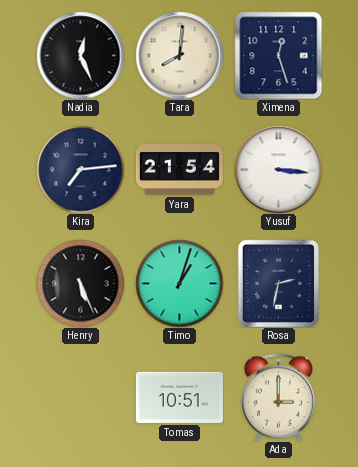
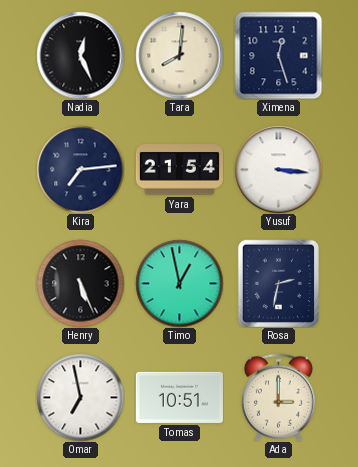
Timo: 1:03 -> 12:58 (179, 283)
Omar: none -> 6:58 (80, 397)
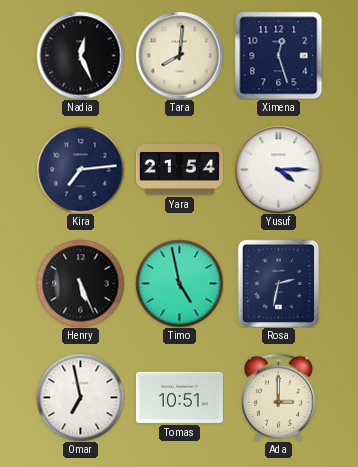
Yusuf: 3:16 -> 4:15 (278, 169)
Timo: 12:58 -> 4:58 (179, 283)
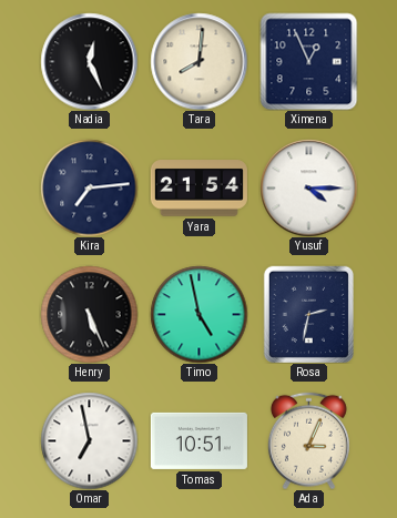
Ximena: 12:27 -> 12:56 (308, 61)
Ada: 3:00 -> 3:04 (308, 440)
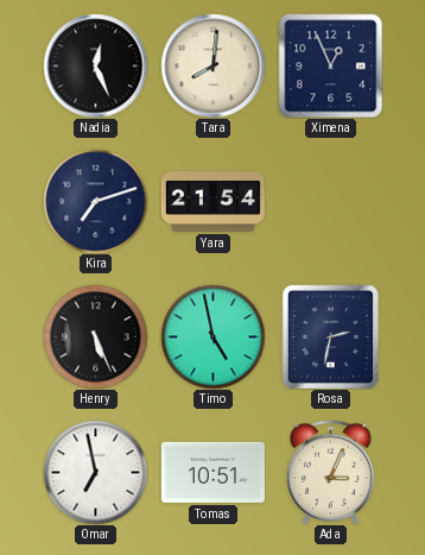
Kira: 7:14 -> 7:12 (95, 201)
Yusuf: 4:15 -> none (308, 187)
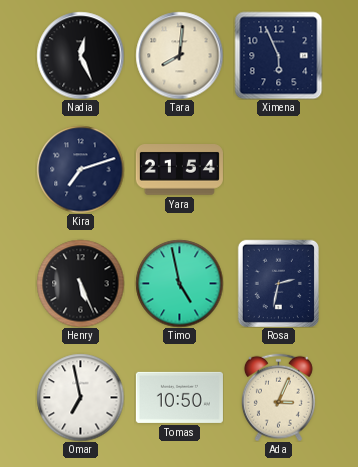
Ximena: 12:56 -> 5:56 (278, 55)
Tomas: 10:51 -> 10:50 (179, 397)
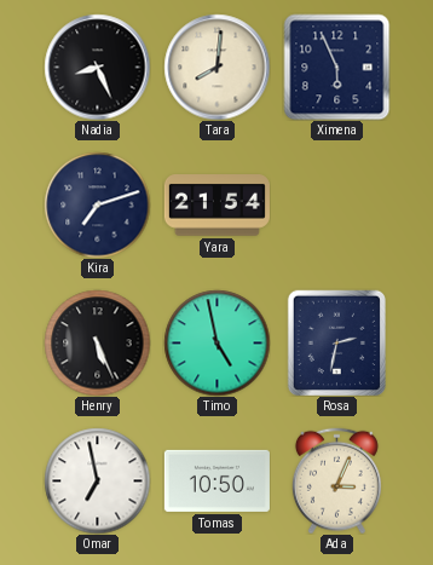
Nadia: 12:26 -> 8:26 (97, 67)
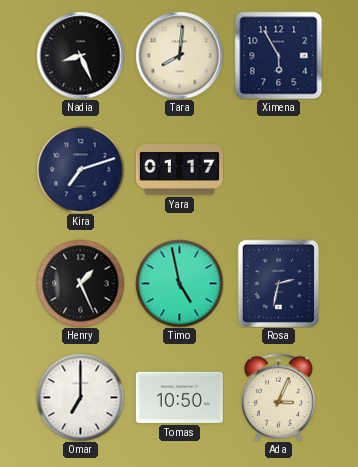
Ximena: 5:56 -> 5:55 (278, 55)
Yara: 21:54 -> 01:17 (179, 170)
Henry: 5:26 -> 1:26 (80, 283)
Omar: 6:58 -> 7:00 (80, 397)
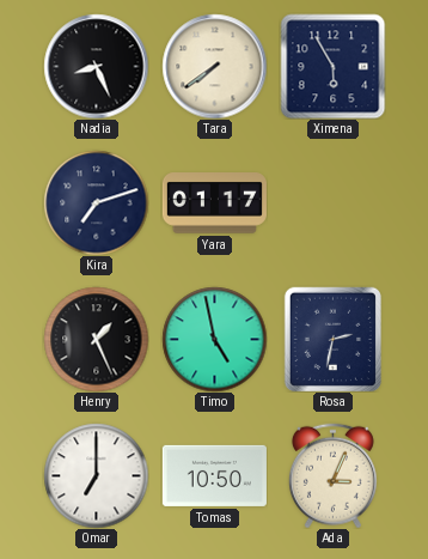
Tara: 8:01 -> 7:39 (214, 66)
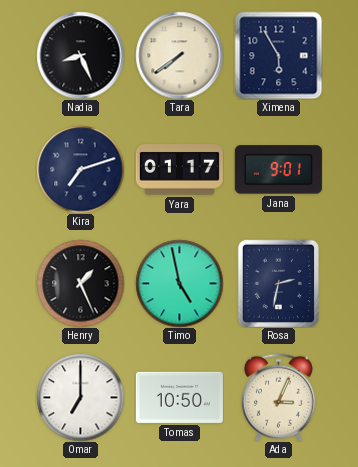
Jana: none -> 9:01 (278, 170)
